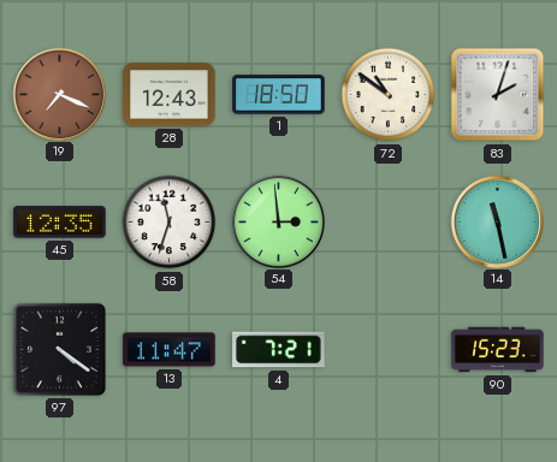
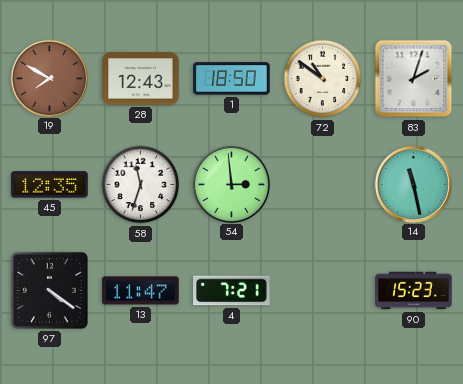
19: 7:19 -> 7:50 (49, 78)
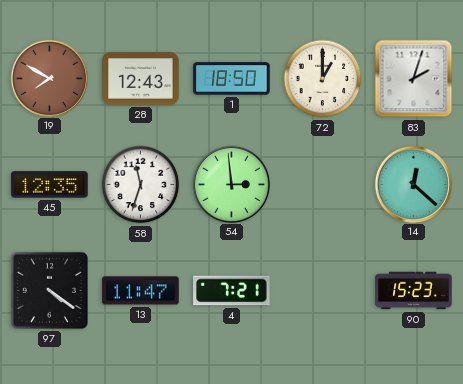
72: 10:51 -> 1:00 (323, 79)
14: 11:28 -> 12:22 (413, 184)
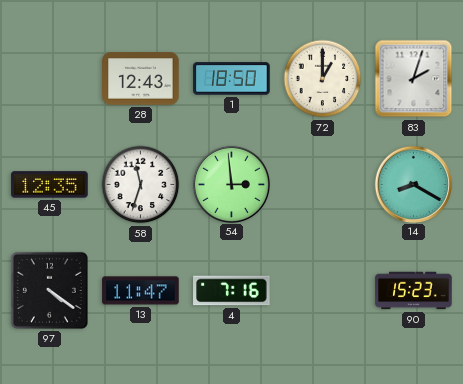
19: 7:50 -> none (49, 78)
14: 12:22 -> 8:20 (413, 184)
4: 7:21 -> 7:16 (232, 291)
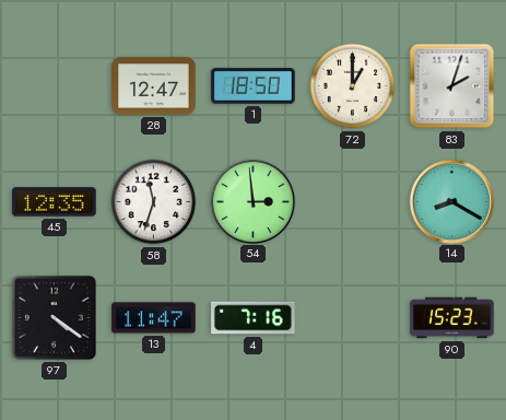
28: 12:43 -> 12:47 (154, 86)
